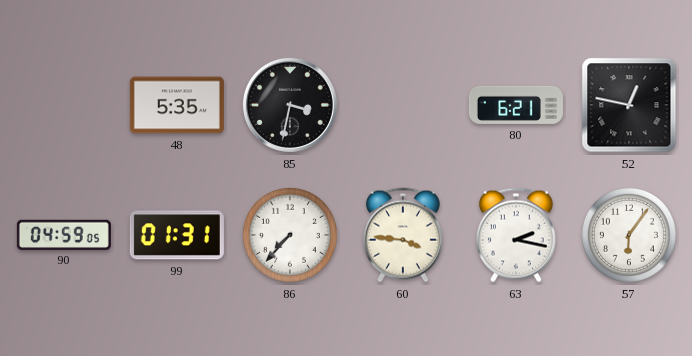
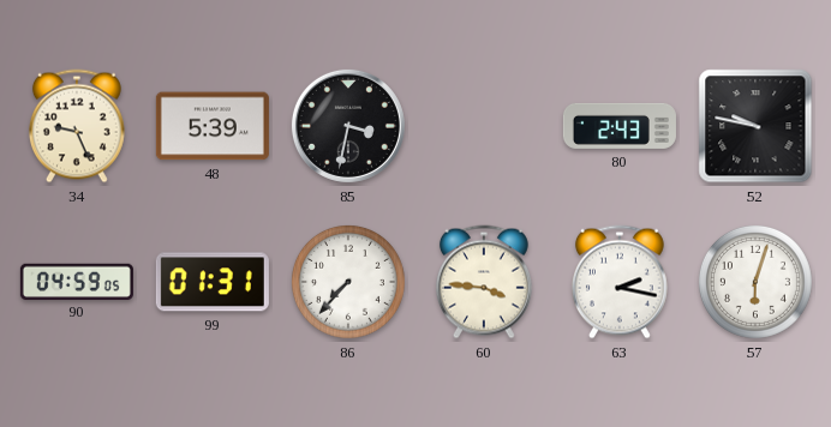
34: none -> 9:26 (77, 126)
48: 5:35 -> 5:39 (213, 126)
80: 6:21 -> 2:43 (620, 126)
52: 12:47 -> 9:47 (755, 126)
57: 6:06 -> 6:03 (755, 282)
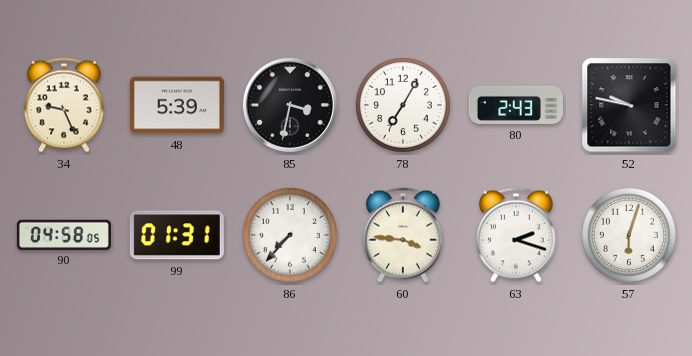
78: none -> 7:05 (403, 105)
90: 04:59 -> 04:58 (64, 234)
63: 2:17 -> 2:18 (516, 235)
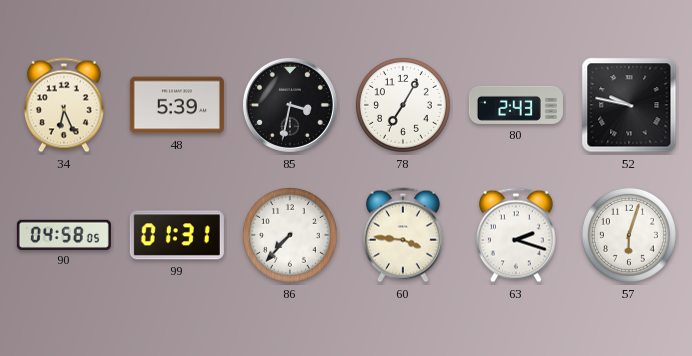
34: 9:26 -> 6:26 (64, 105)
